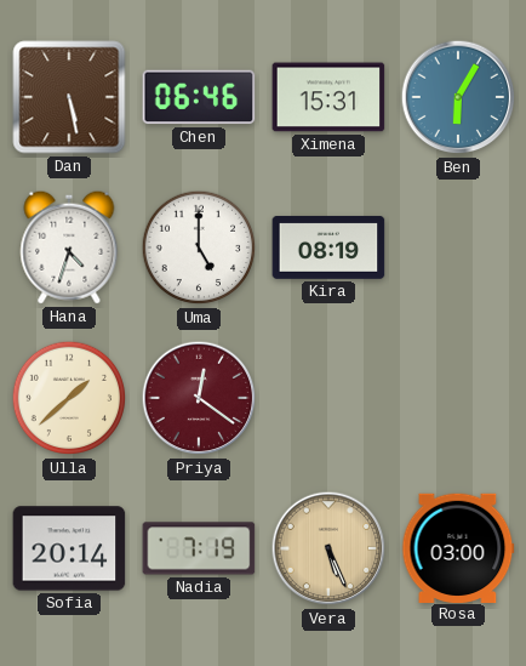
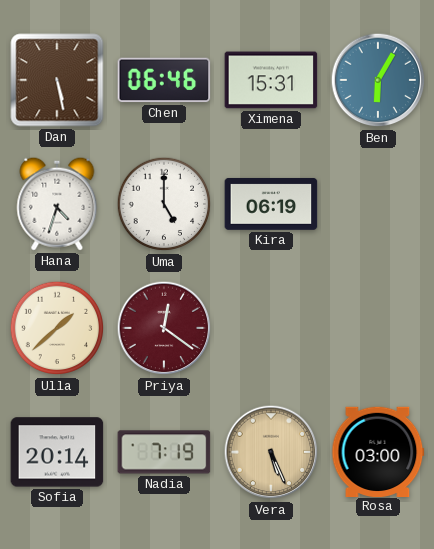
Kira: 08:19 -> 06:19 (271, 204)
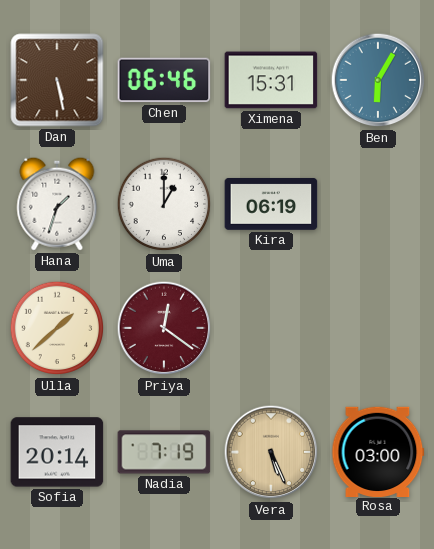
Hana: 4:33 -> 1:33 (57, 204)
Uma: 5:00 -> 1:00 (164, 204)
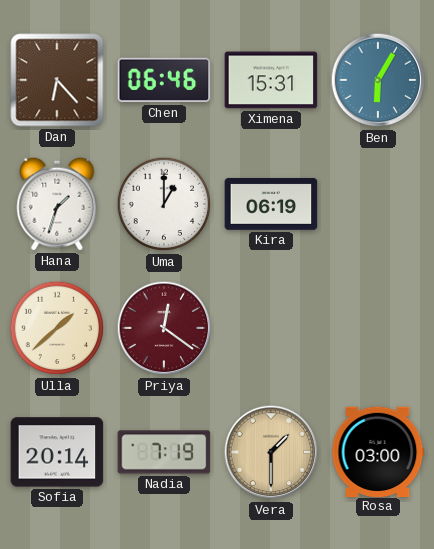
Dan: 5:28 -> 6:23 (57, 80)
Vera: 5:26 -> 1:30 (271, 452)
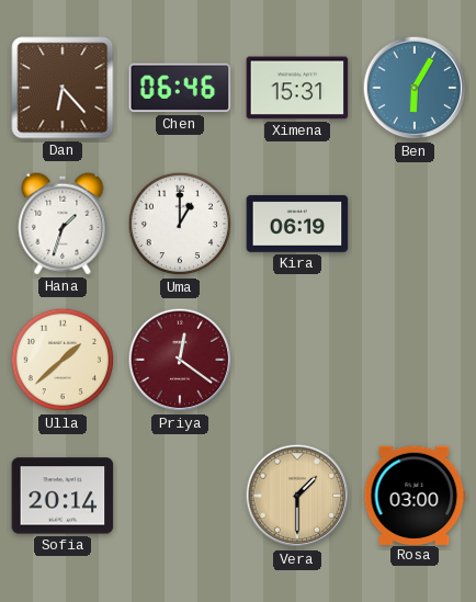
Nadia: 7:19 -> none (164, 452)
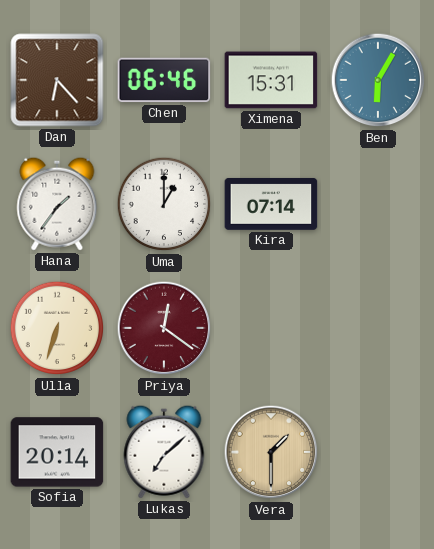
Hana: 1:33 -> 1:36 (57, 204)
Kira: 06:19 -> 07:14 (271, 204)
Ulla: 1:38 -> 6:33 (57, 328)
Lukas: none -> 7:08 (164, 452)
Rosa: 03:00 -> none (415, 495)
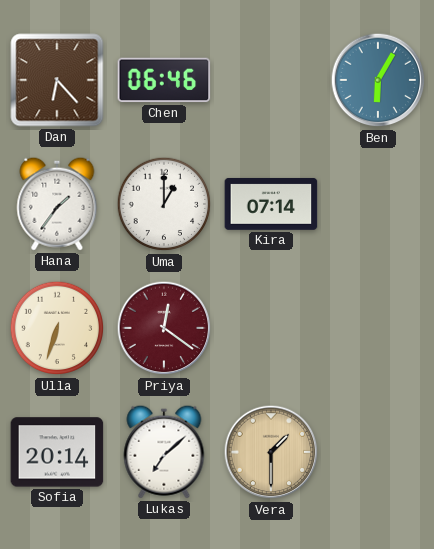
Ximena: 15:31 -> none (271, 80)
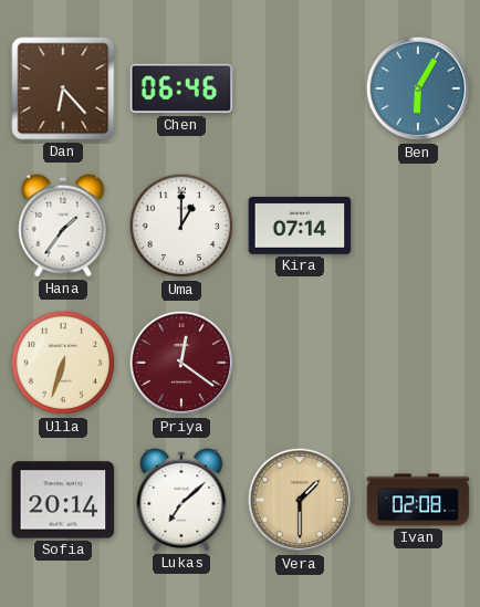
Ivan: none -> 02:08 (418, 500)
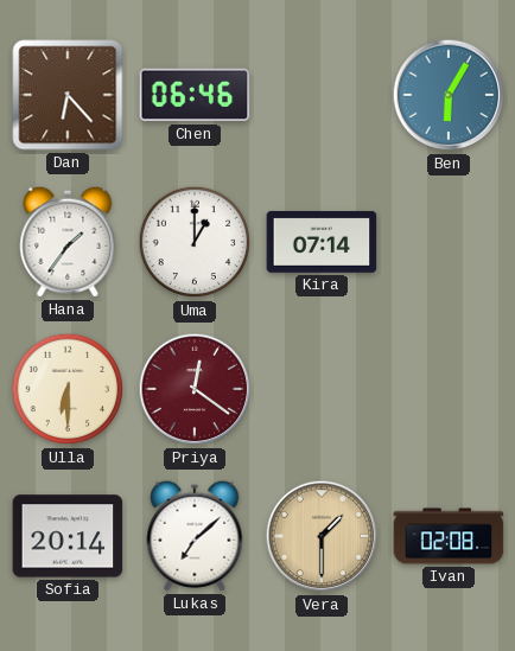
Ulla: 6:33 -> 6:30 (68, 389)
